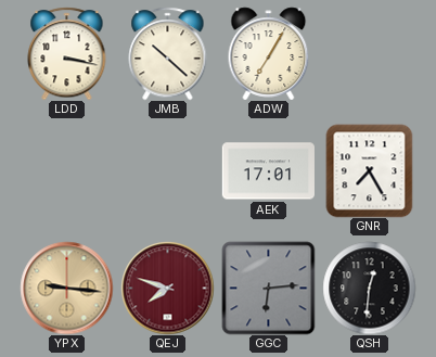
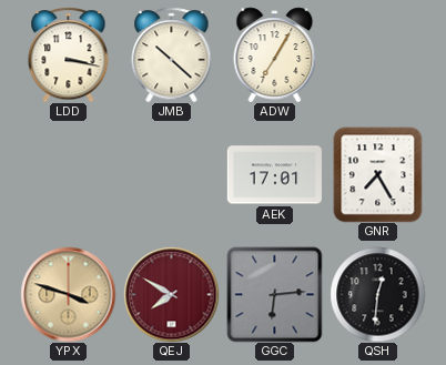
YPX: 9:16 -> 3:48 (68, 294)
QEJ: 7:48 -> 7:50 (171, 294)
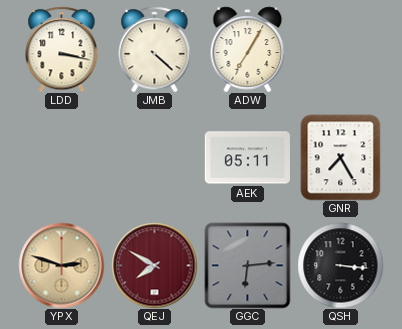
JMB: 10:22 -> 4:22 (155, 49)
AEK: 17:01 -> 05:11 (247, 158)
YPX: 3:48 -> 2:48 (61, 265)
QSH: 12:31 -> 3:16 (340, 265)
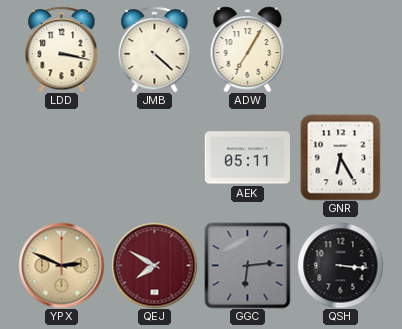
GNR: 7:25 -> 6:25 (341, 157)
YPX: 2:48 -> 2:49 (61, 265)
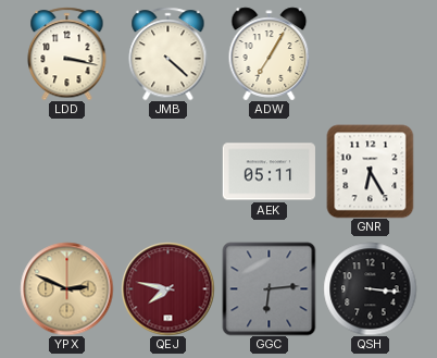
QEJ: 7:50 -> 7:47 (167, 288)
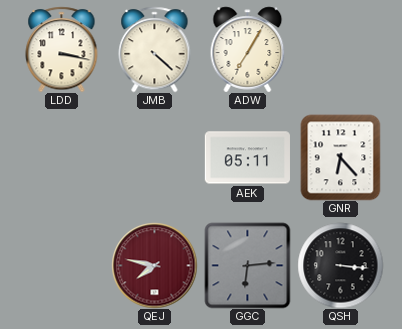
GNR: 6:25 -> 6:23 (341, 157)
YPX: 2:49 -> none (66, 288)
